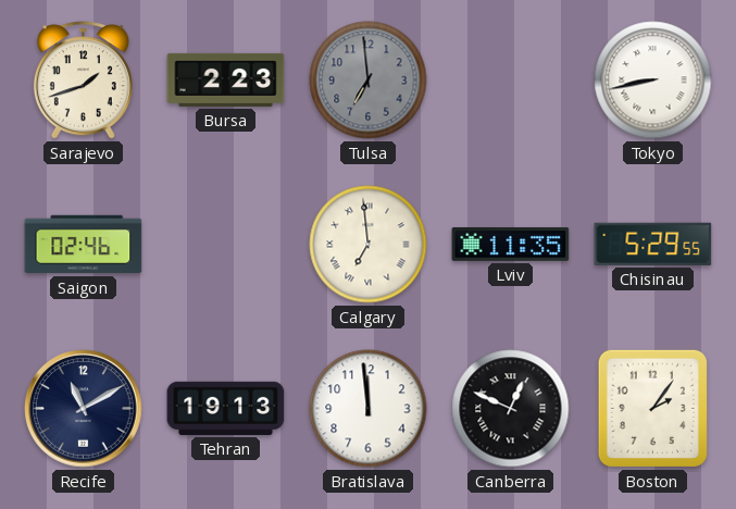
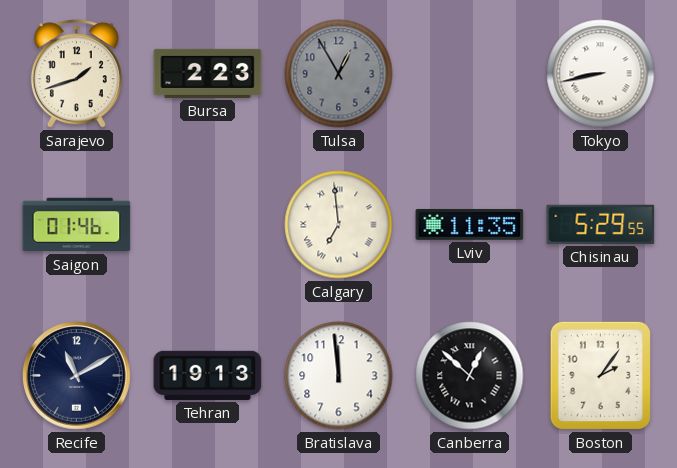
Tulsa: 6:59 -> 12:55 (339, 74)
Saigon: 02:46 -> 01:46 (77, 225)
Canberra: 12:49 -> 12:52 (470, 376)
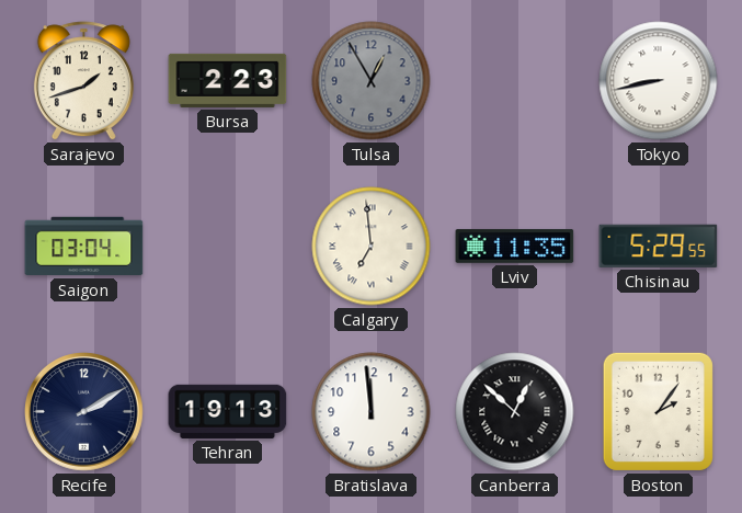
Saigon: 01:46 -> 03:04 (84, 247)
Recife: 11:10 -> 2:10 (84, 412)
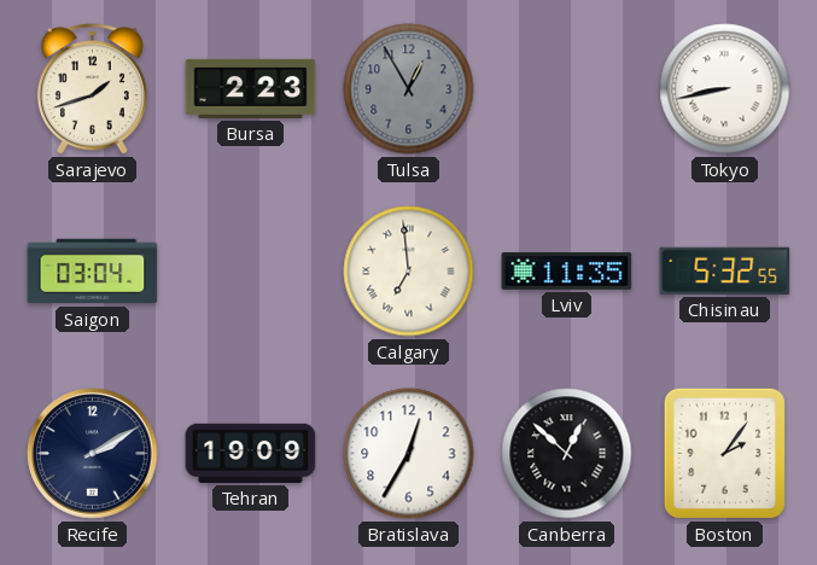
Chisinau: 5:29 -> 5:32 (725, 270)
Tehran: 19:13 -> 19:09 (251, 453)
Bratislava: 11:59 -> 12:35 (409, 454)
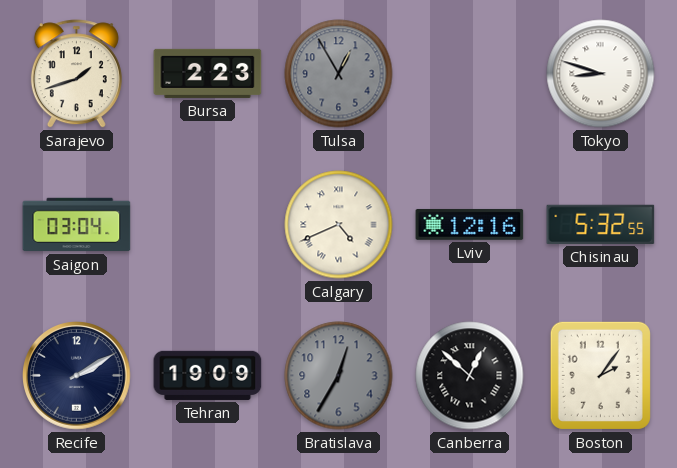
Tokyo: 8:43 -> 8:48 (601, 74)
Calgary: 6:59 -> 4:41 (339, 225)
Lviv: 11:35 -> 12:16 (470, 224)
Bratislava dial: white -> grey (339, 376)
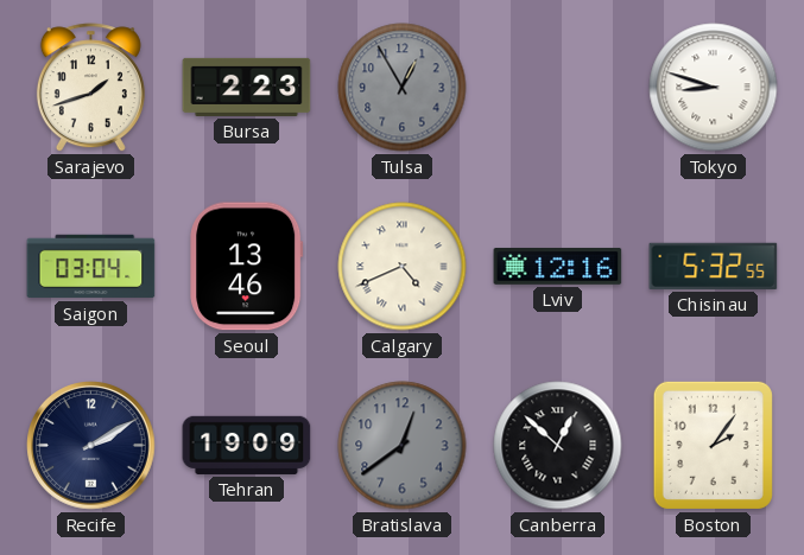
Seoul: none -> 13:46 (247, 267)
Bratislava: 12:35 -> 12:39 (403, 446)
